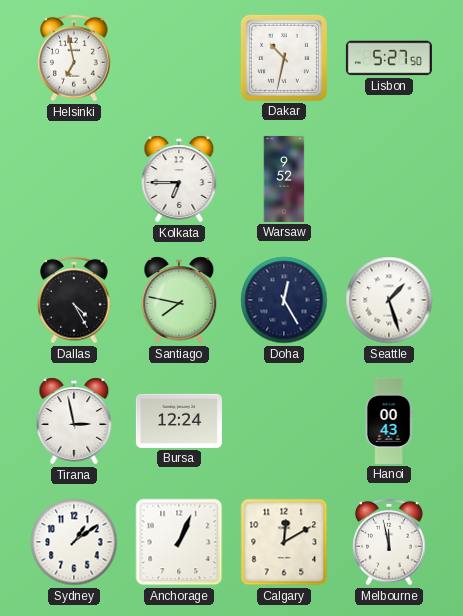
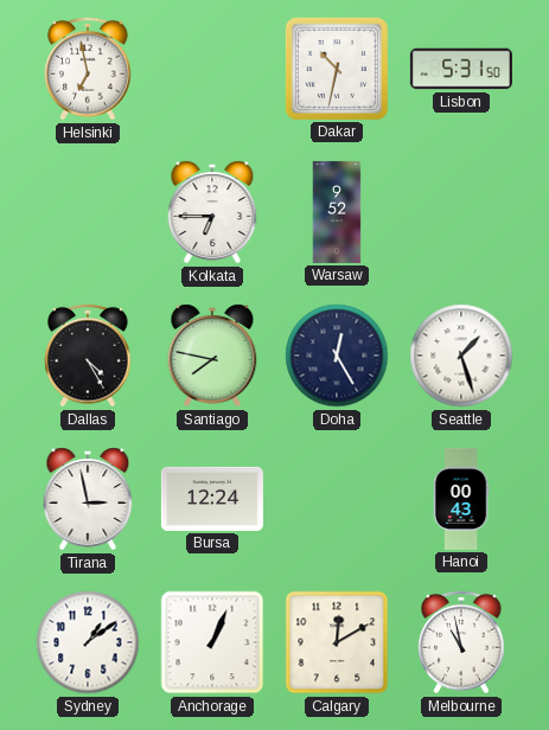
Lisbon: 5:27 -> 5:31 (461, 69)
Melbourne: 11:58 -> 10:58 (461, 642)
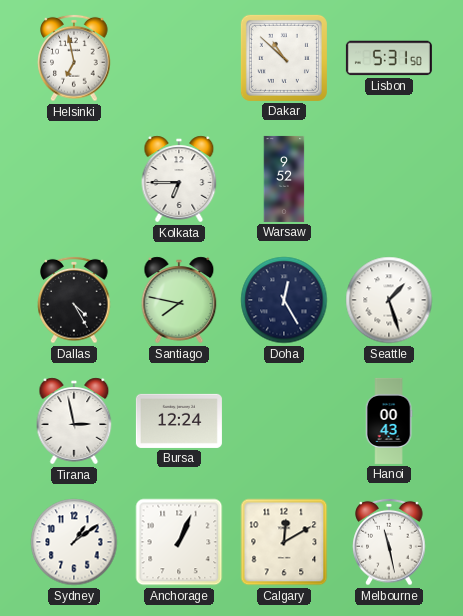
Dakar: 10:32 -> 10:52 (284, 58)
Melbourne: 10:58 -> 11:28 (389, 542)
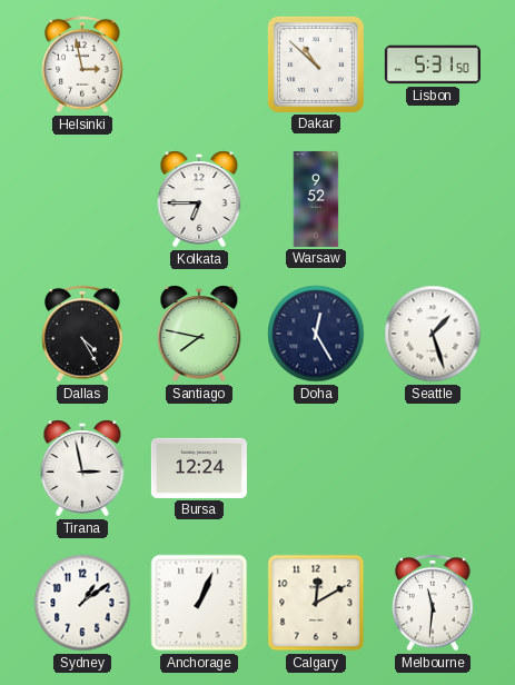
Helsinki: 6:58 -> 2:58 (82, 64)
Hanoi: 00:43 -> none (389, 421)
Melbourne: 11:28 -> 11:31 (433, 603)
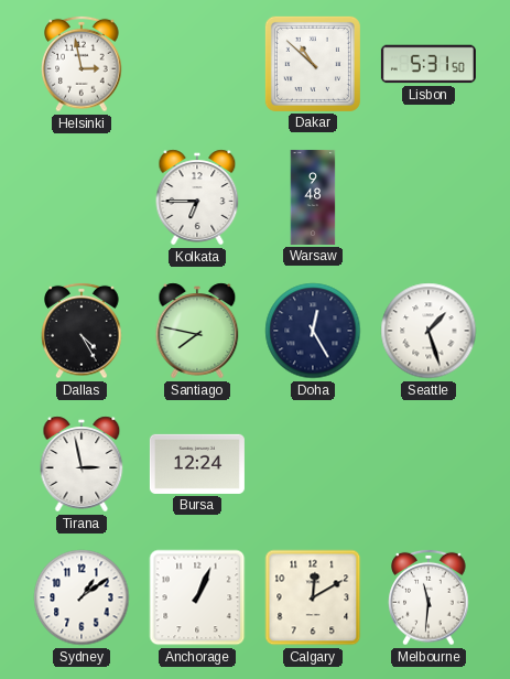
Warsaw: 9:52 -> 9:48 (313, 197)
